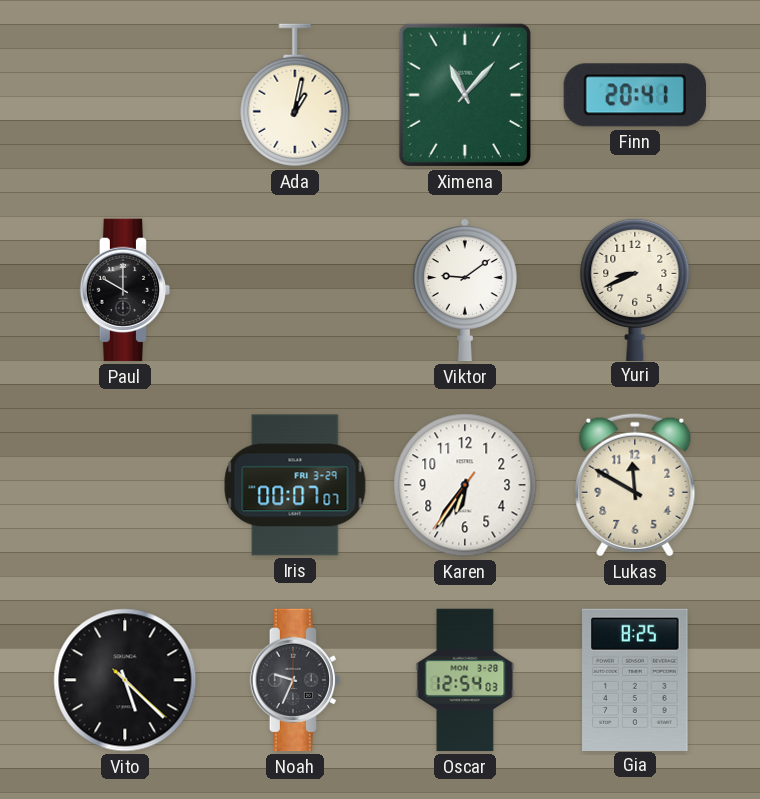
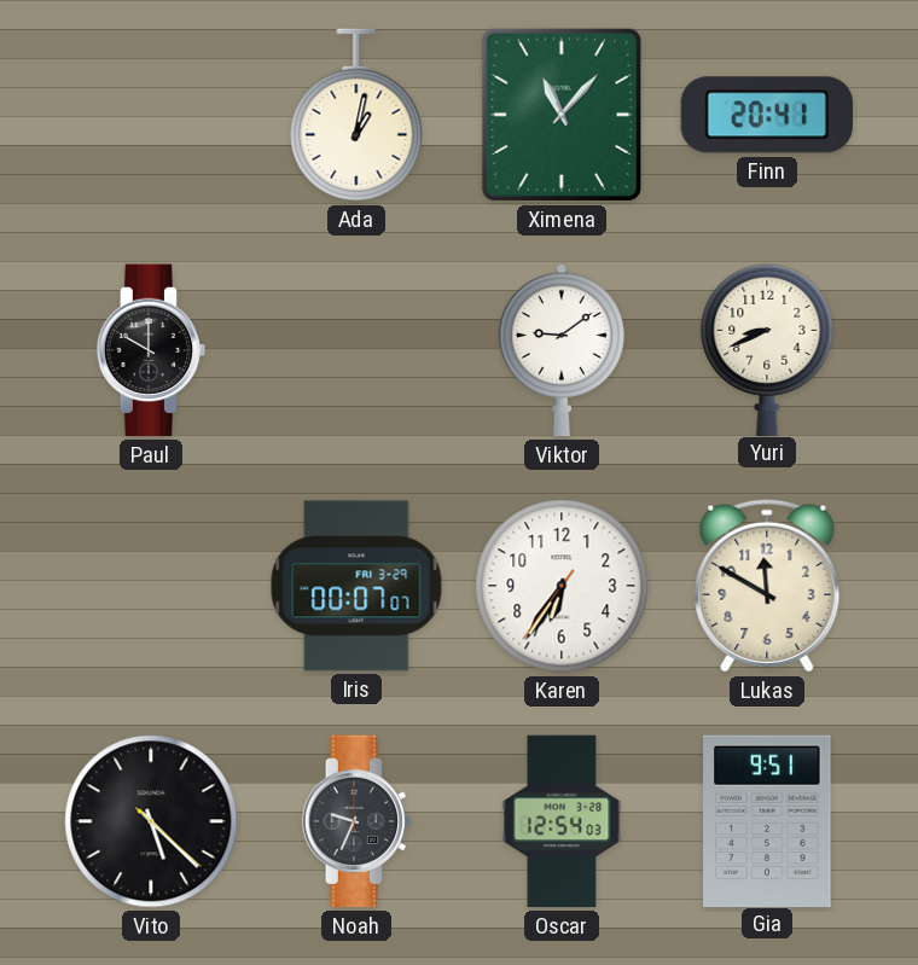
Gia: 8:25 -> 9:51 (767, 820)
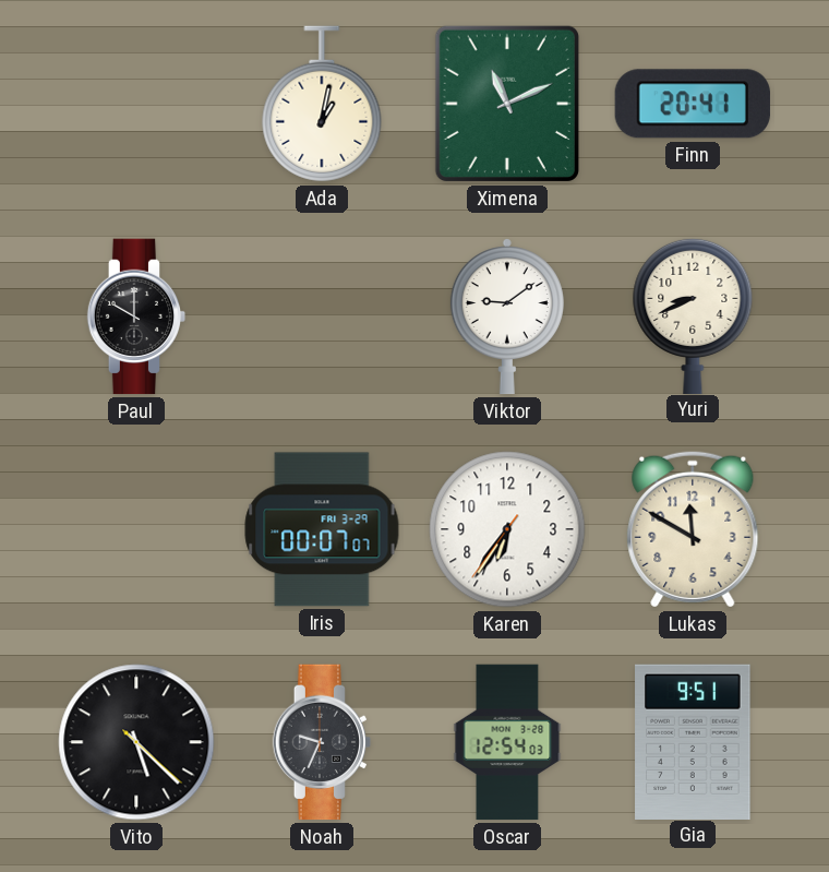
Ximena: 11:07 -> 11:11 (507, 104)
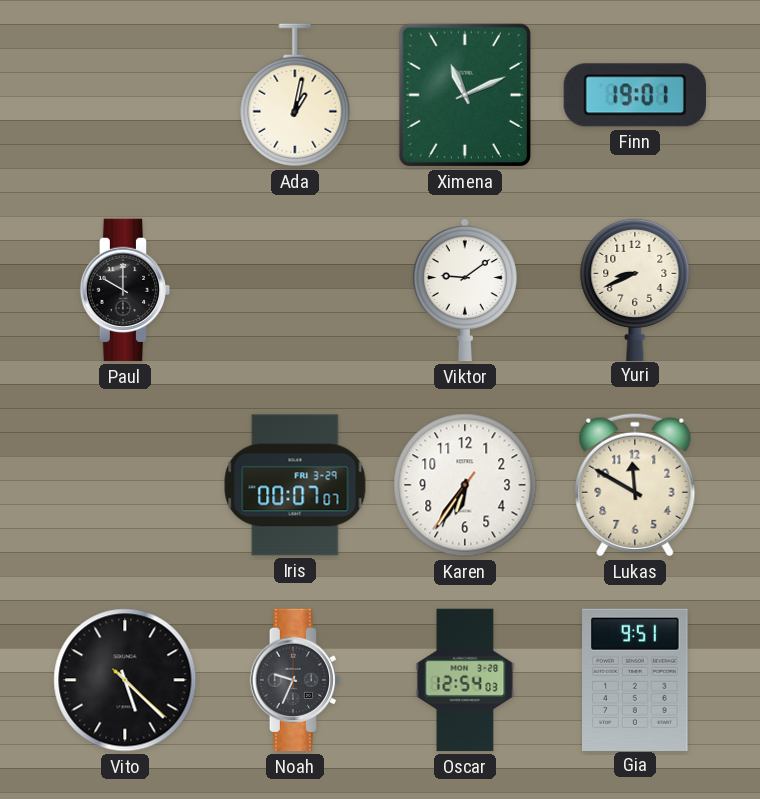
Finn: 20:41 -> 19:01 (635, 95)
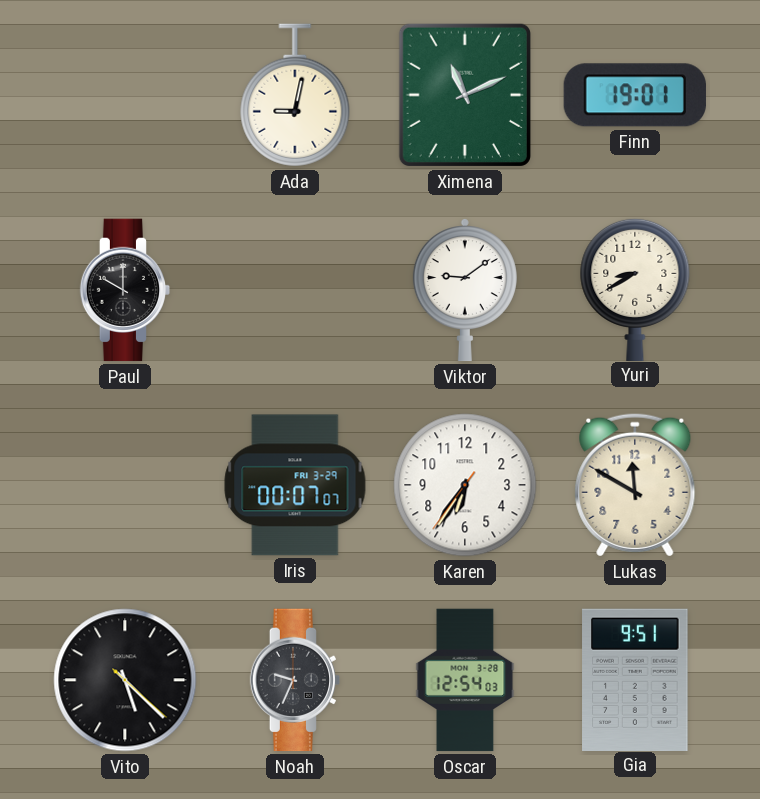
Ada: 1:02 -> 9:02 (295, 95)
Yuri: 8:41 -> 8:40 (635, 289)
